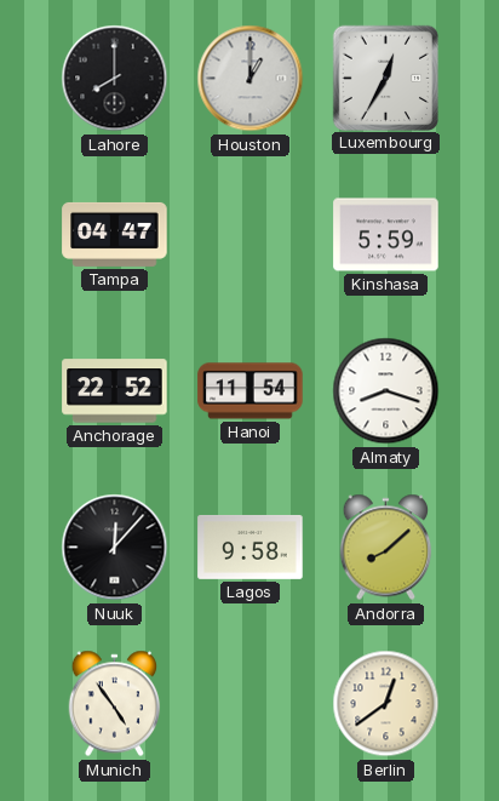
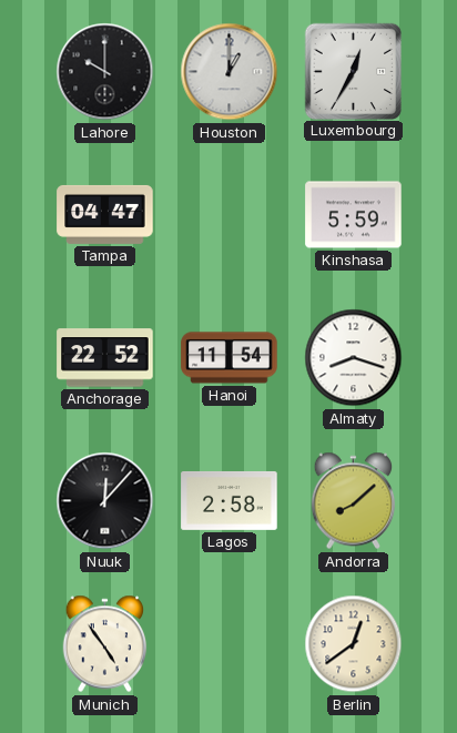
Lahore: 8:00 -> 10:00 (105, 72)
Lagos: 9:58 -> 2:58 (230, 500)
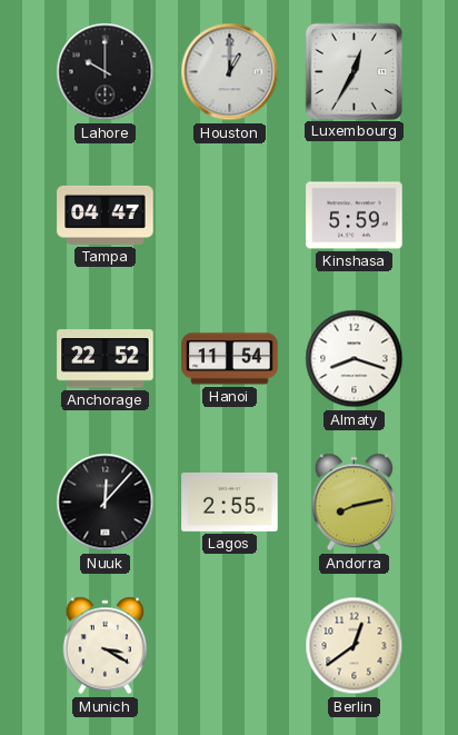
Lagos: 2:58 -> 2:55 (230, 501)
Andorra: 8:08 -> 8:13 (355, 503)
Munich: 4:54 -> 3:20 (106, 646)
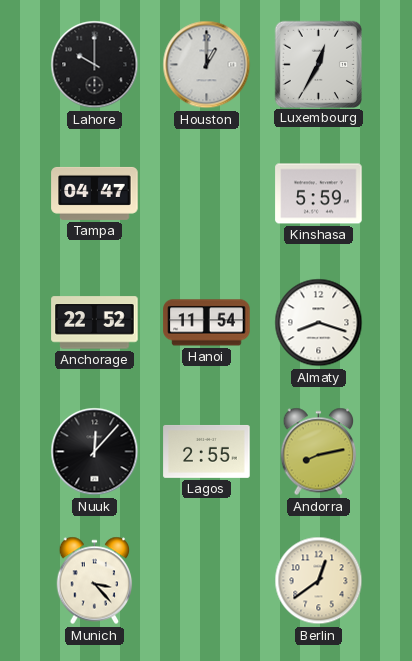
Munich: 3:20 -> 3:23 (95, 581)
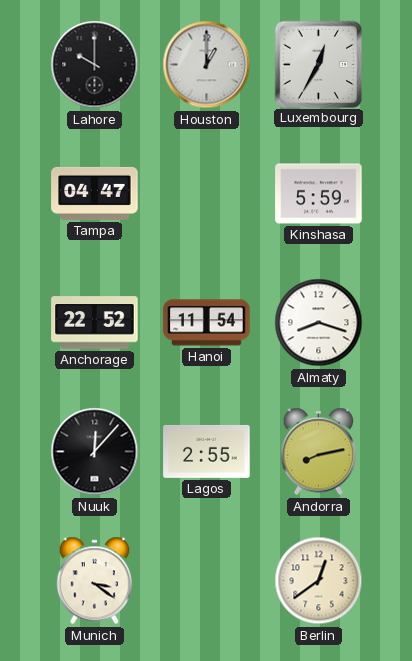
Munich: 3:23 -> 3:21 (95, 581)
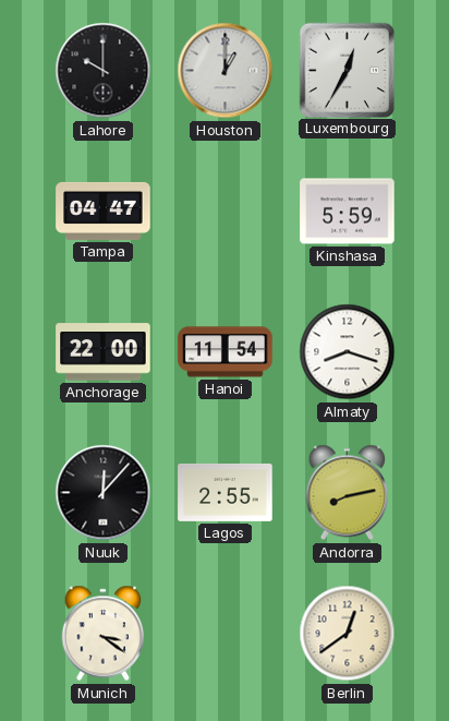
Anchorage: 22:52 -> 22:00 (104, 352)
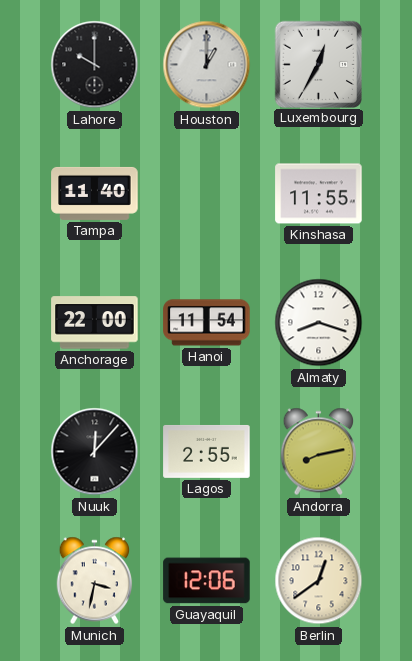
Tampa: 04:47 -> 11:40 (95, 193)
Kinshasa: 5:59 -> 11:55 (319, 194)
Munich: 3:21 -> 3:32 (95, 581)
Guayaquil: none -> 12:06 (207, 581)
